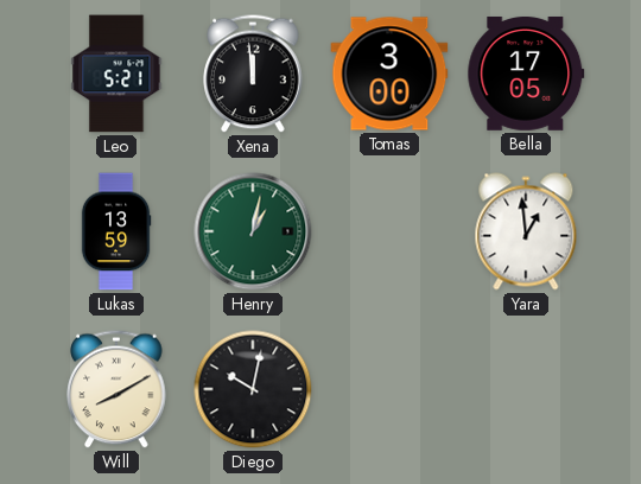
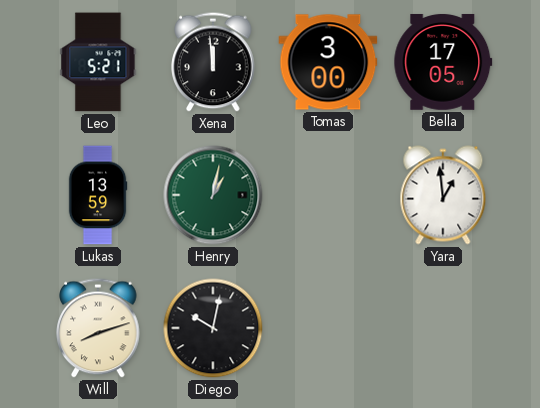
Will: 8:10 -> 8:12 (98, 328)
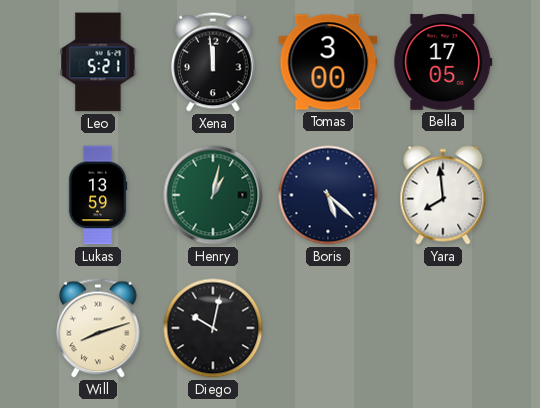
Boris: none -> 5:22 (328, 195)
Yara: 12:59 -> 7:59 (443, 195)
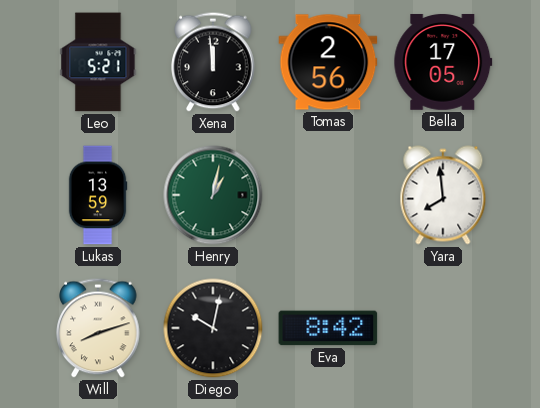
Tomas: 3:00 -> 2:56 (328, 62)
Boris: 5:22 -> none (328, 195)
Eva: none -> 8:42 (328, 328)
